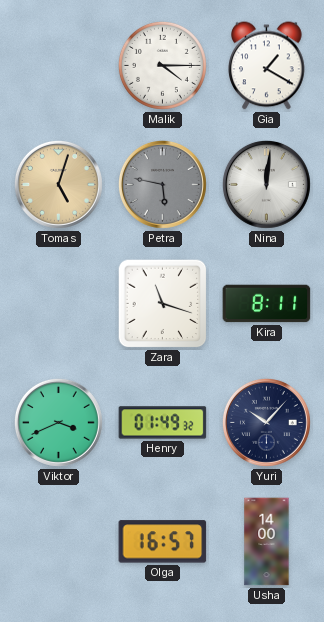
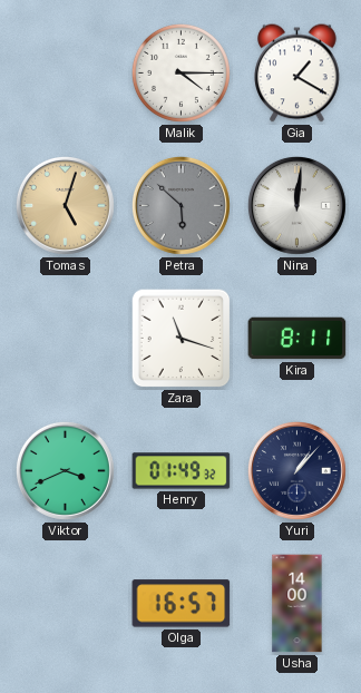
Petra: 5:47 -> 5:52 (180, 205)
Yuri: 10:07 -> 1:07 (296, 470)
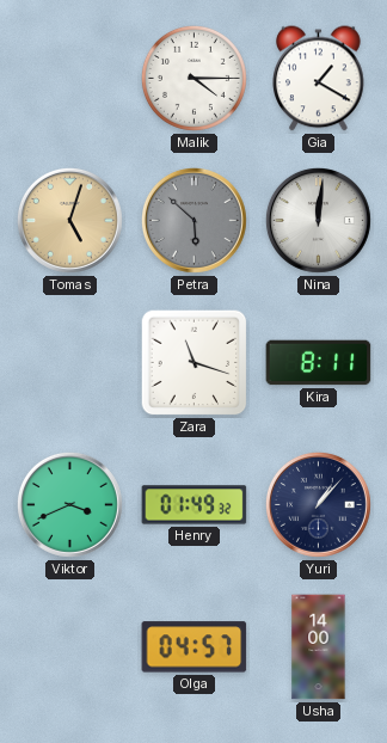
Olga: 16:57 -> 04:57 (195, 647)
